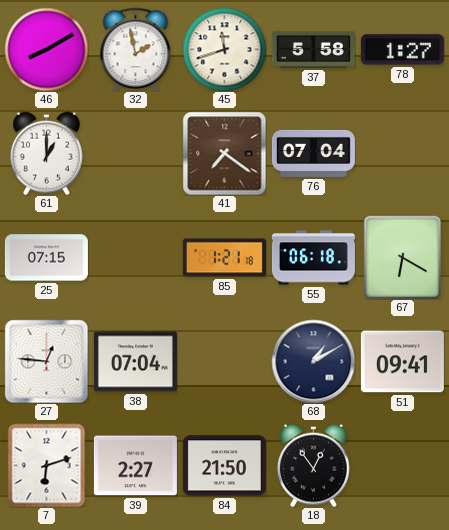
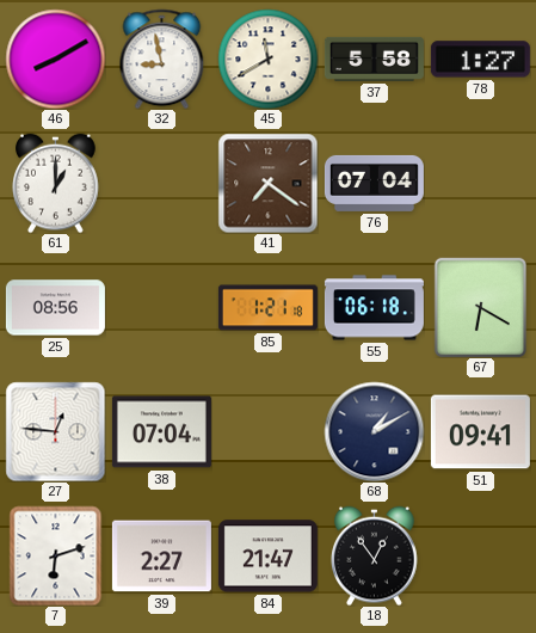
32: 1:58 -> 8:58 (162, 59)
45: 11:42 -> 11:40 (267, 59)
25: 07:15 -> 08:56 (55, 308)
84: 21:50 -> 21:47 (267, 557)
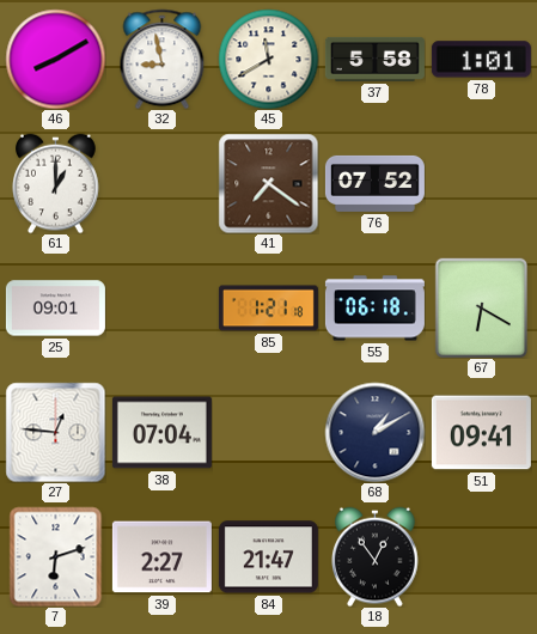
78: 1:27 -> 1:01 (481, 60)
76: 07:04 -> 07:52 (374, 183)
25: 08:56 -> 09:01 (55, 309)
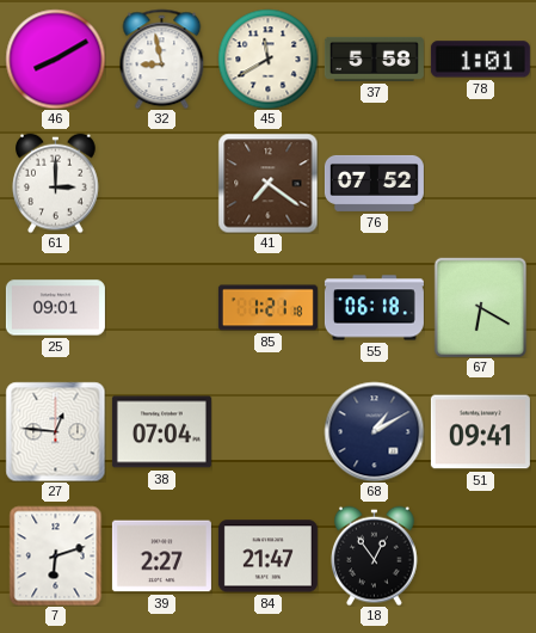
61: 1:00 -> 3:00 (56, 183)
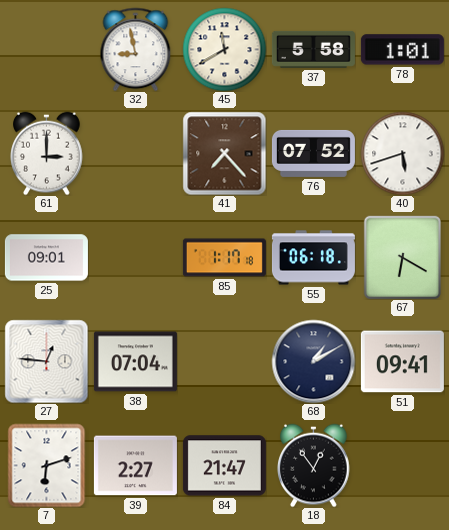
46: 8:10 -> none (55, 59)
41: 7:21 -> 7:23 (224, 153)
40: none -> 5:42 (402, 153)
85: 1:21 -> 1:17 (224, 258)
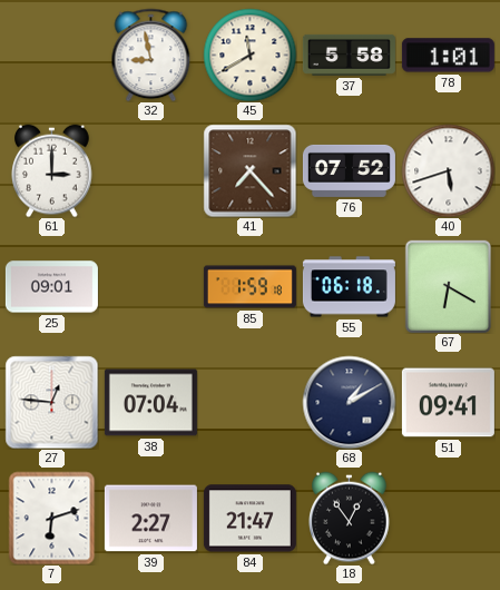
85: 1:17 -> 1:59 (249, 287)
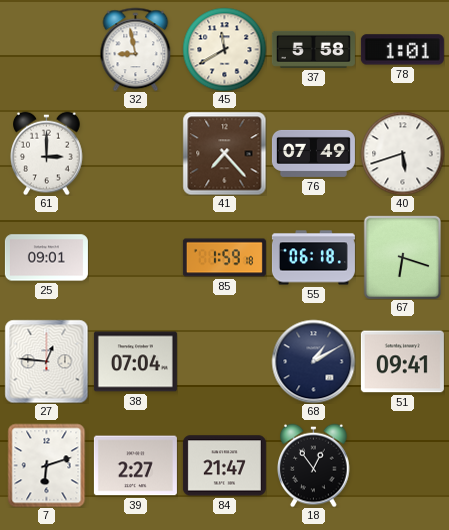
76: 07:52 -> 07:49 (313, 153)
67: 6:20 -> 6:18 (402, 257)
